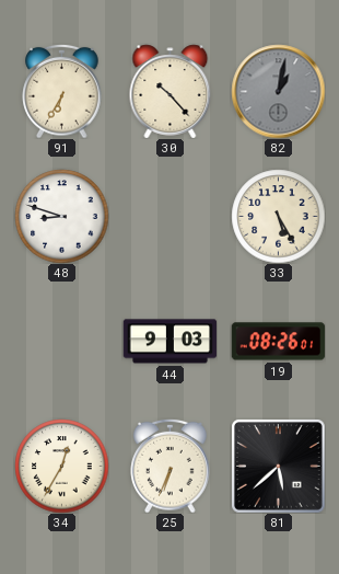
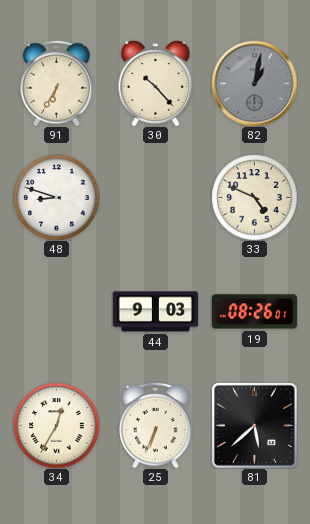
33: 5:25 -> 4:49 (254, 197)
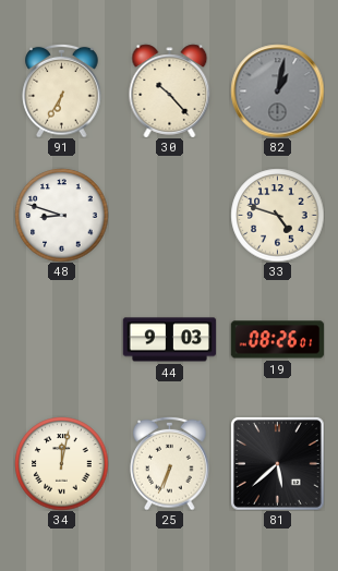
33: 4:49 -> 4:48 (277, 215)
34: 12:35 -> 12:02 (61, 463)
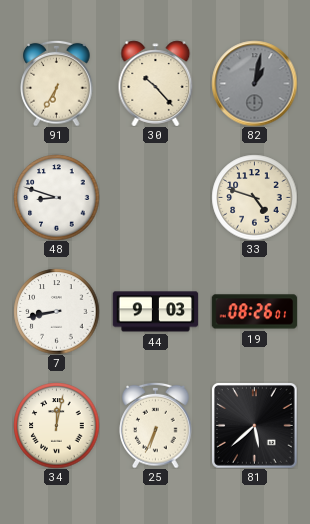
7: none -> 8:43 (56, 311)
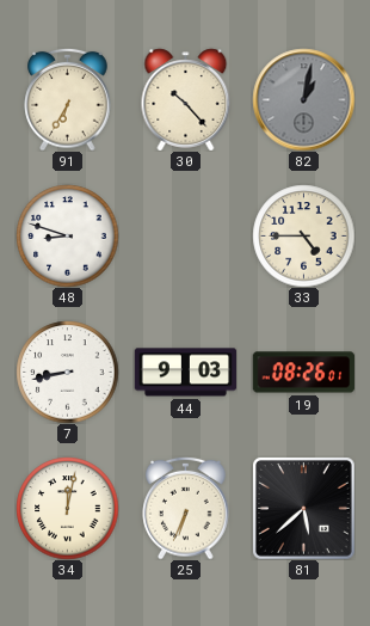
33: 4:48 -> 4:45 (303, 235)
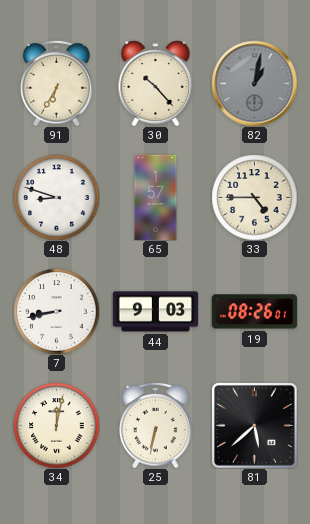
65: none -> 1:57 (156, 197)
25: 6:34 -> 6:32 (156, 425)
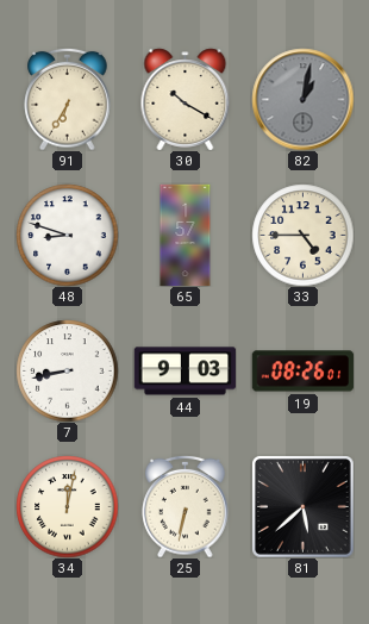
30: 10:23 -> 10:20 (186, 99)
